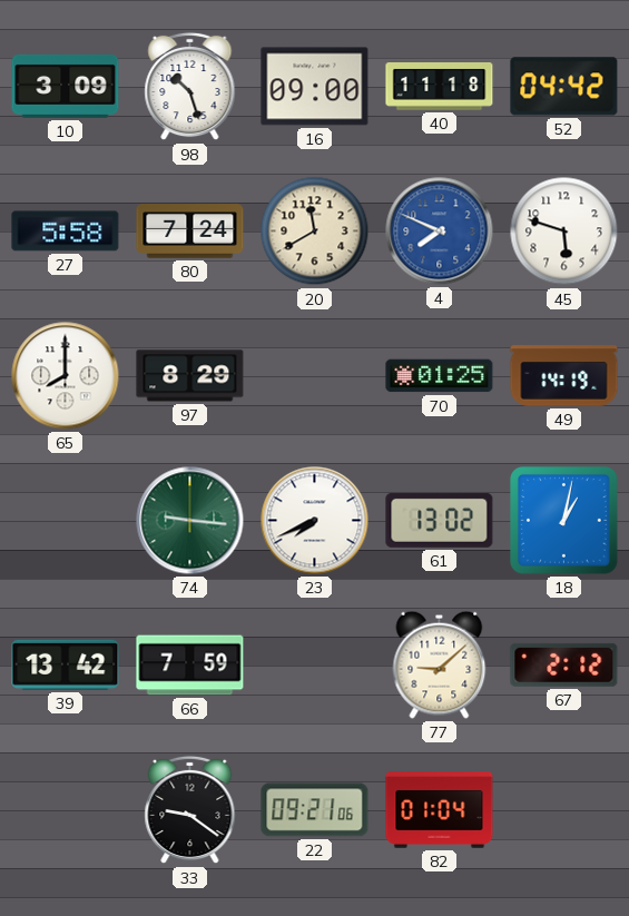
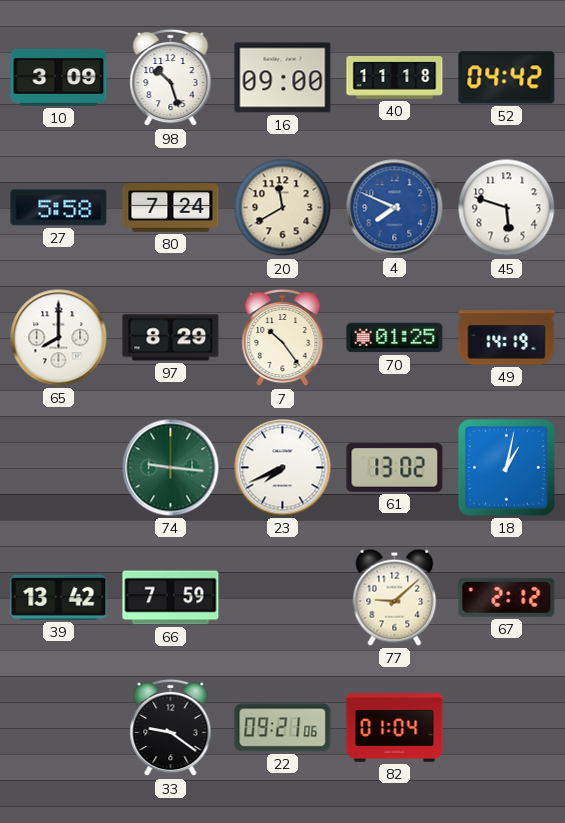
7: none -> 10:24 (283, 338)
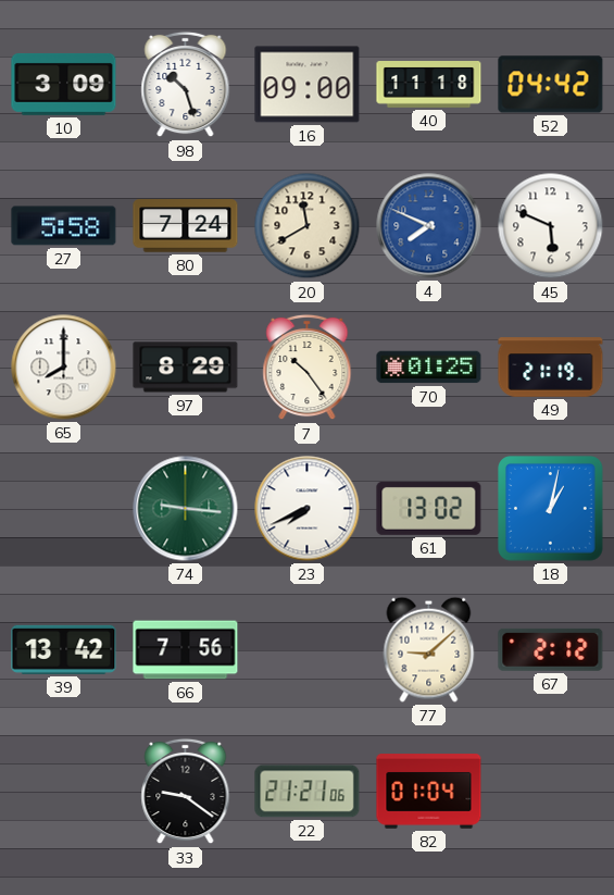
45: 5:48 -> 5:49 (551, 226)
49: 14:19 -> 21:19 (551, 368)
66: 7:59 -> 7:56 (186, 650)
22: 09:21 -> 21:21 (308, 792)
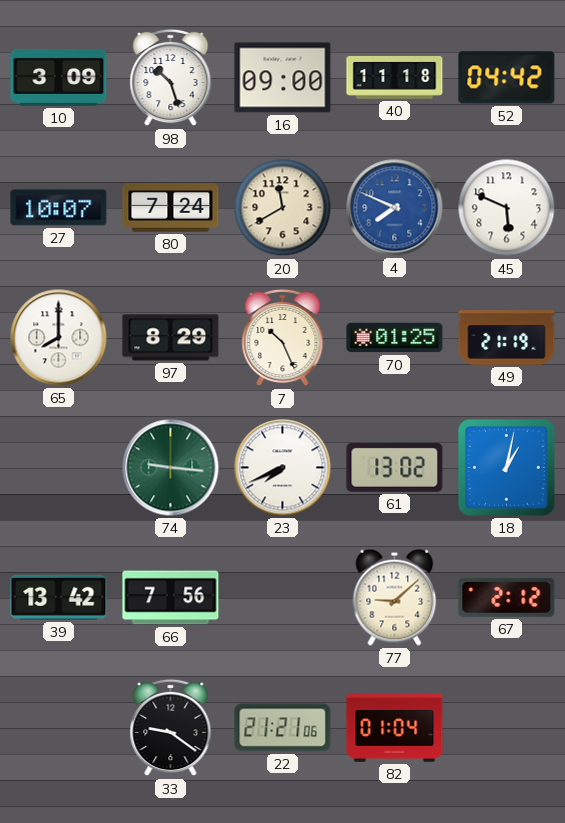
27: 5:58 -> 10:07 (59, 208)
7: 10:24 -> 10:26 (283, 338)
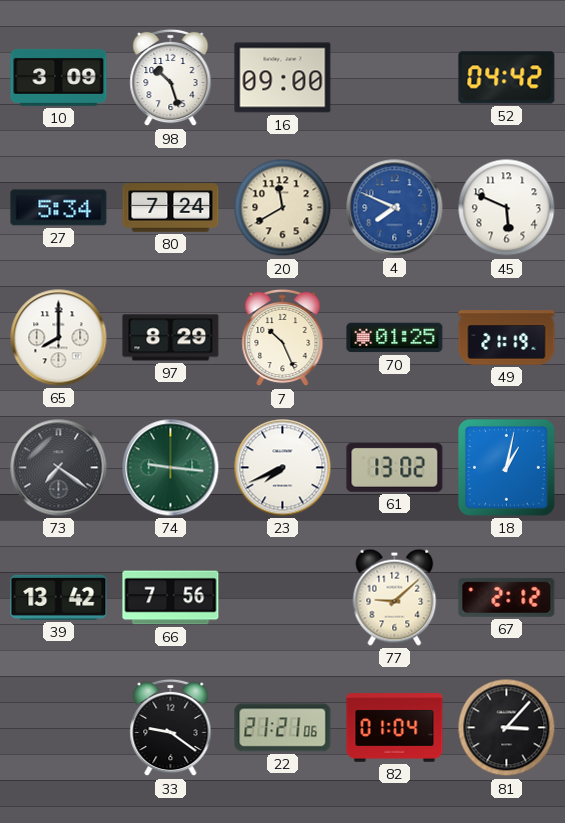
40: 11:18 -> none (395, 78)
27: 10:07 -> 5:34 (59, 208)
73: none -> 7:21 (59, 468)
81: none -> 3:07 (507, 728)
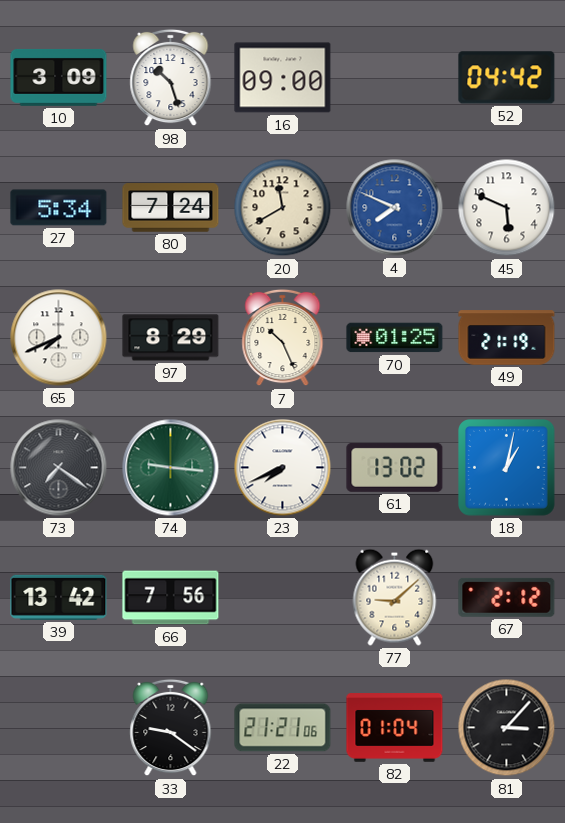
65: 8:00 -> 7:41 (59, 338)
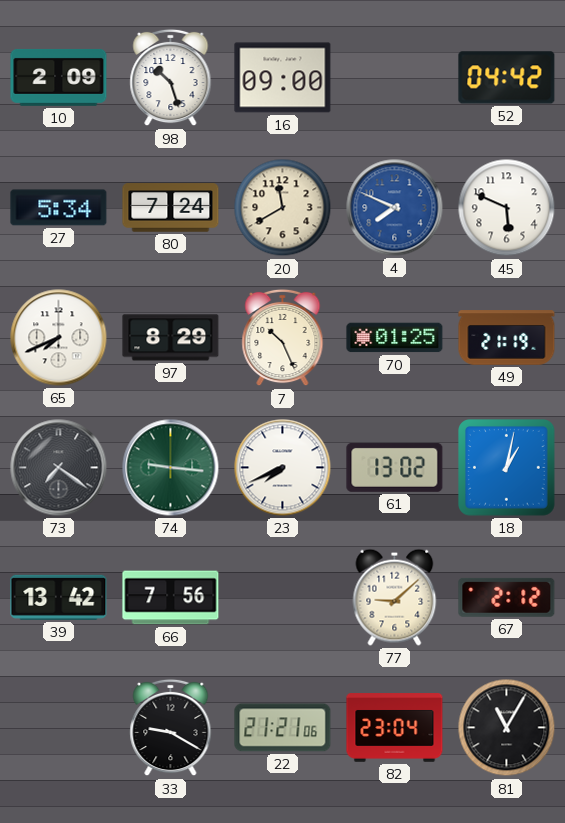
10: 3:09 -> 2:09 (59, 77)
33: 9:21 -> 9:20 (171, 728)
82: 01:04 -> 23:04 (395, 728)
81: 3:07 -> 11:05 (507, 728)
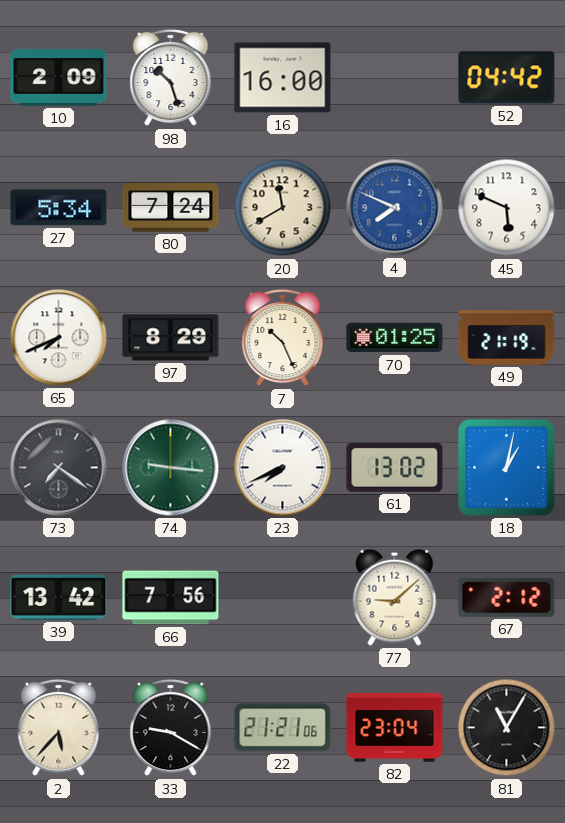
16: 09:00 -> 16:00 (283, 78)
2: none -> 5:37 (59, 728)
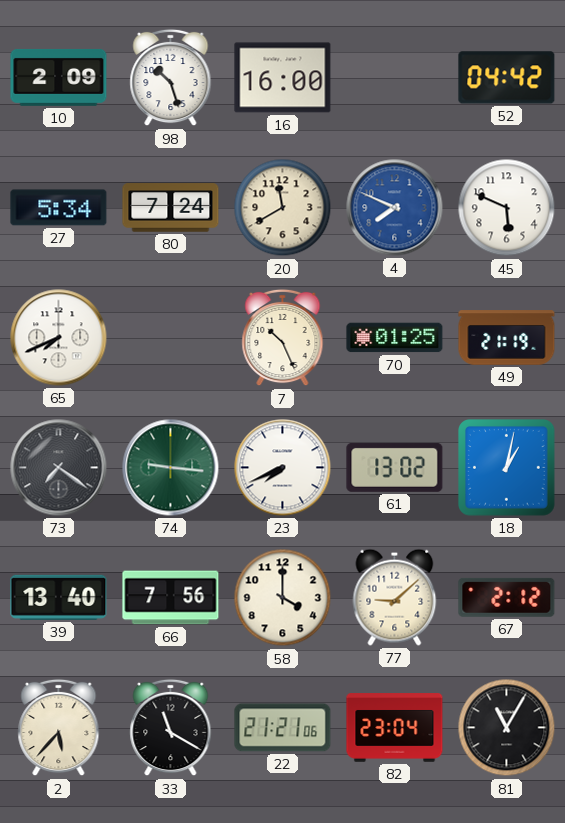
97: 8:29 -> none (171, 338)
39: 13:42 -> 13:40 (59, 597)
58: none -> 4:00 (283, 598)
33: 9:20 -> 11:20 (171, 728)
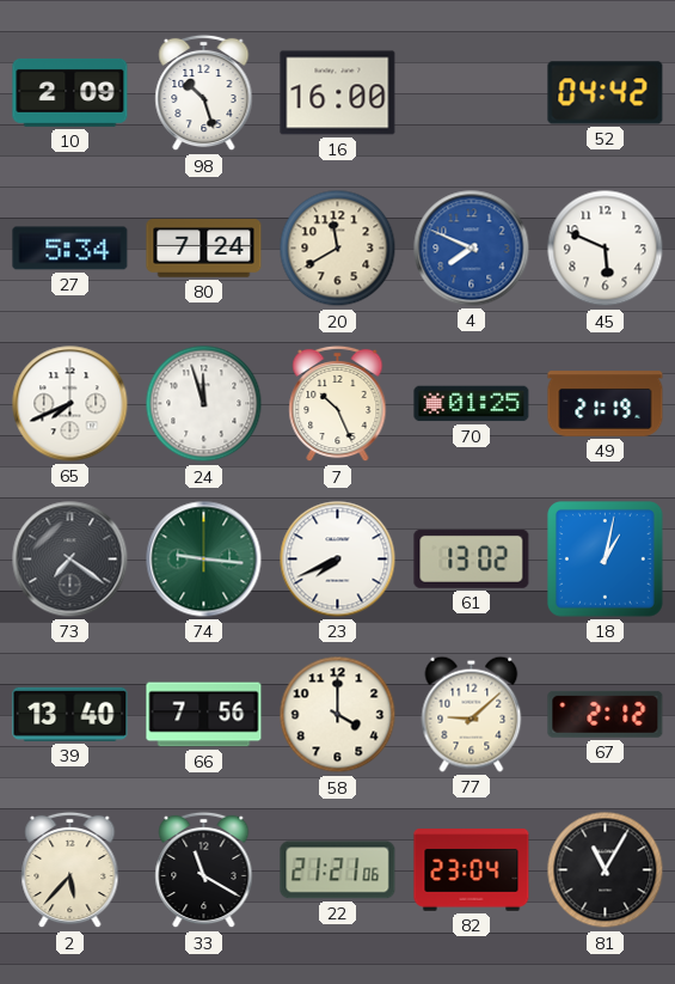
24: none -> 11:57 (204, 404)
